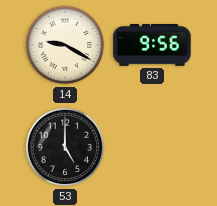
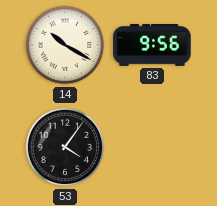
14: 9:20 -> 10:20 (65, 45)
53: 5:00 -> 4:06 (65, 147)
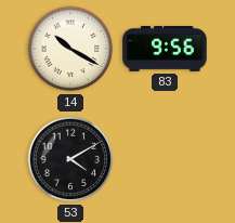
53: 4:06 -> 4:10 (70, 159)
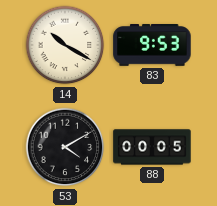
83: 9:56 -> 9:53 (152, 45)
88: none -> 00:05 (152, 147)
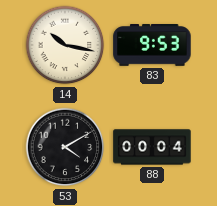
14: 10:20 -> 10:17 (65, 45)
88: 00:05 -> 00:04 (152, 147)
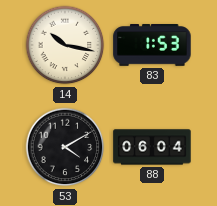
83: 9:53 -> 1:53 (152, 45)
88: 00:04 -> 06:04 (152, 147)
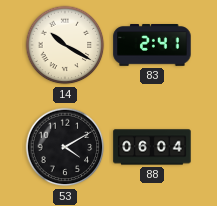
14: 10:17 -> 10:20 (65, 45)
83: 1:53 -> 2:41 (152, 45)
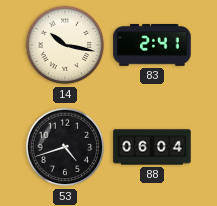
14: 10:20 -> 10:17 (65, 45)
53: 4:10 -> 4:42 (65, 147)
